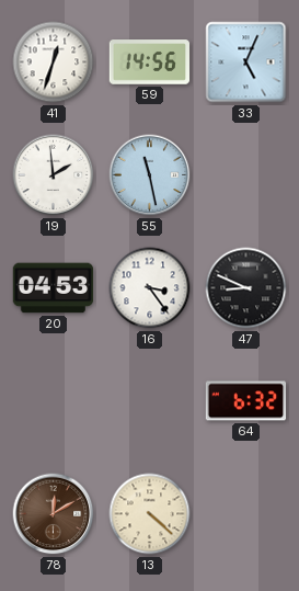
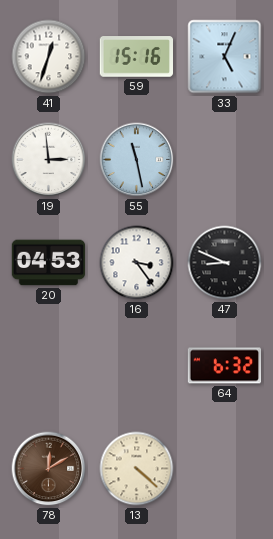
59: 14:56 -> 15:16 (137, 57)
19: 1:59 -> 2:59 (49, 160)
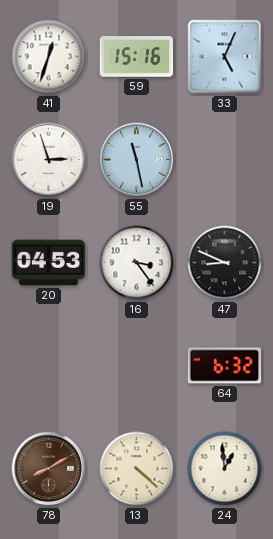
19: 2:59 -> 2:57 (49, 160)
78: 12:10 -> 8:10 (49, 469)
24: none -> 12:59 (225, 469)
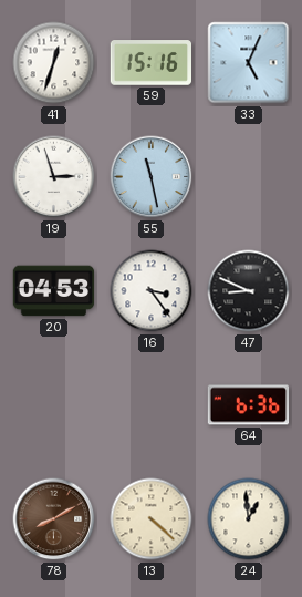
64: 6:32 -> 6:36 (249, 405)
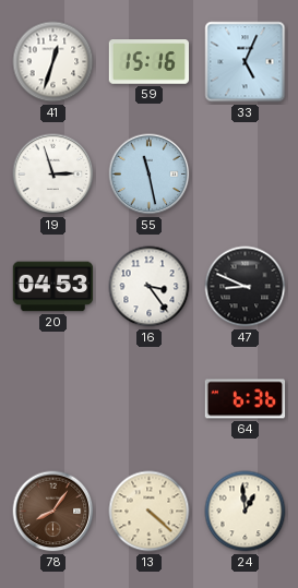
78: 8:10 -> 8:06 (53, 512)
